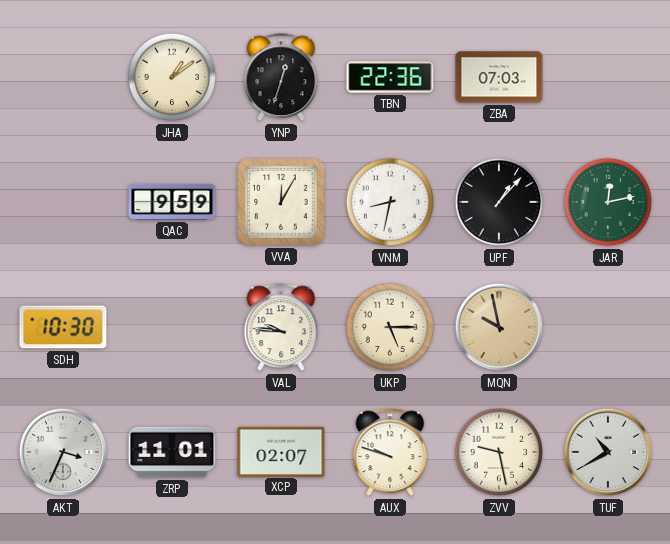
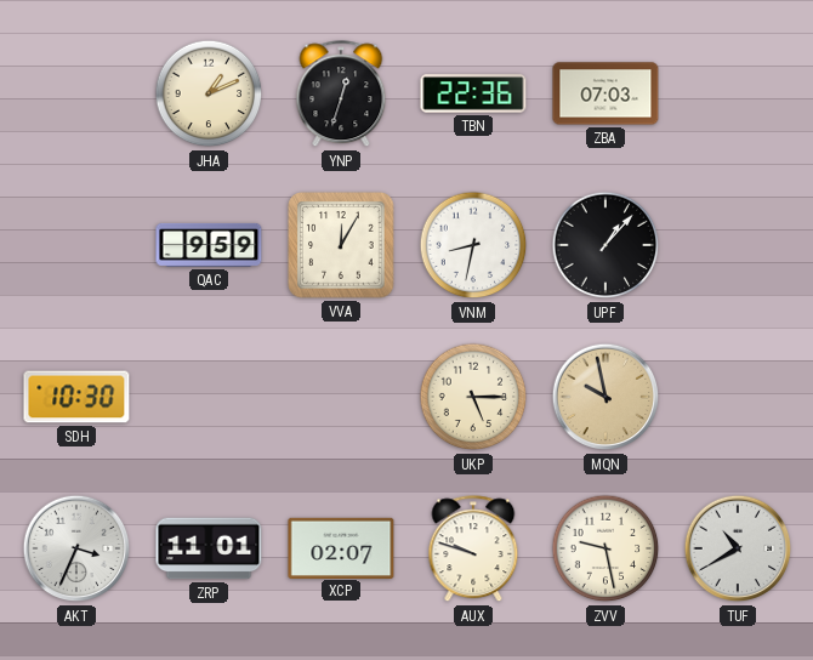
JHA: 1:09 -> 1:11 (209, 93)
JAR: 12:13 -> none (608, 202)
VAL: 9:46 -> none (281, 328)
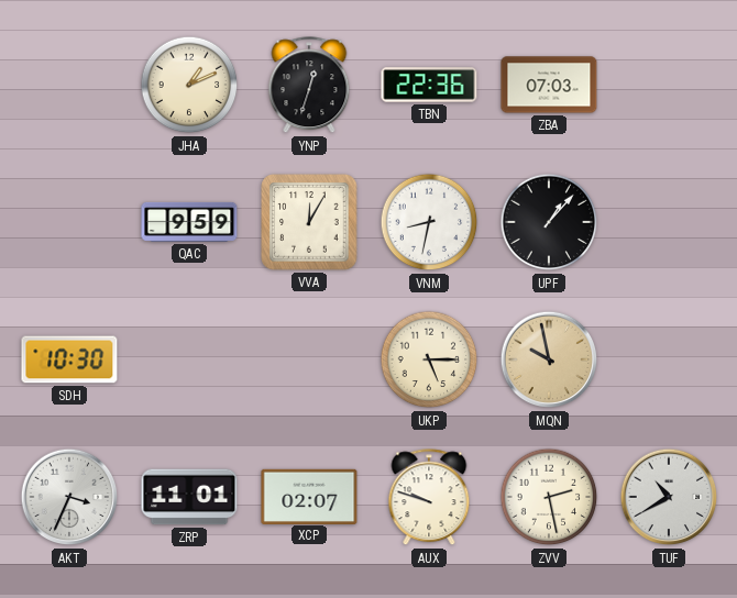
ZVV: 9:28 -> 2:28 (549, 497)
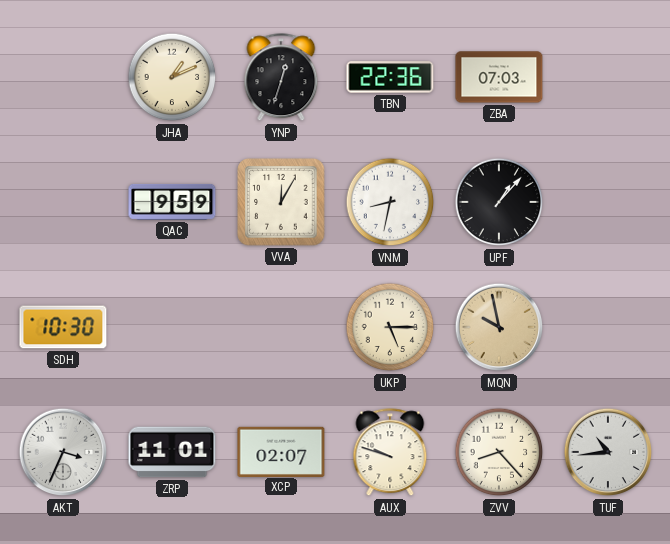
ZVV: 2:28 -> 8:23 (499, 452)
TUF: 10:40 -> 10:44 (608, 452)
